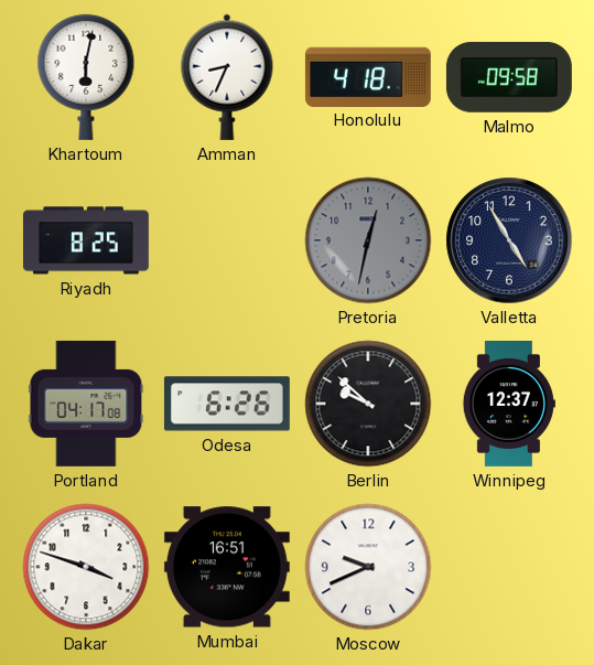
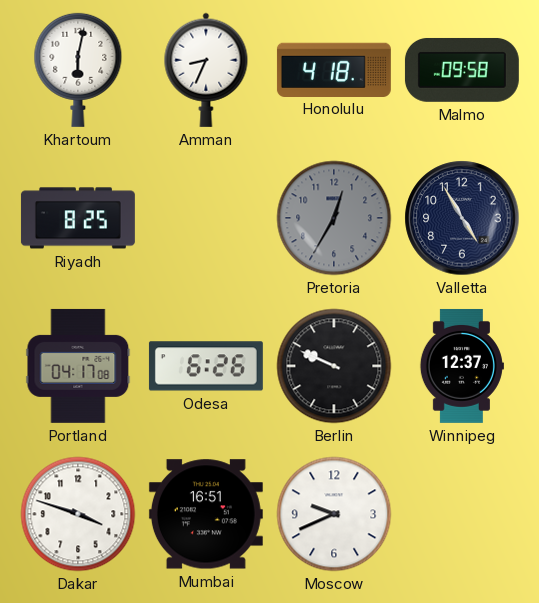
Pretoria: 12:32 -> 12:35 (334, 218)
Berlin: 9:52 -> 9:49 (334, 366)
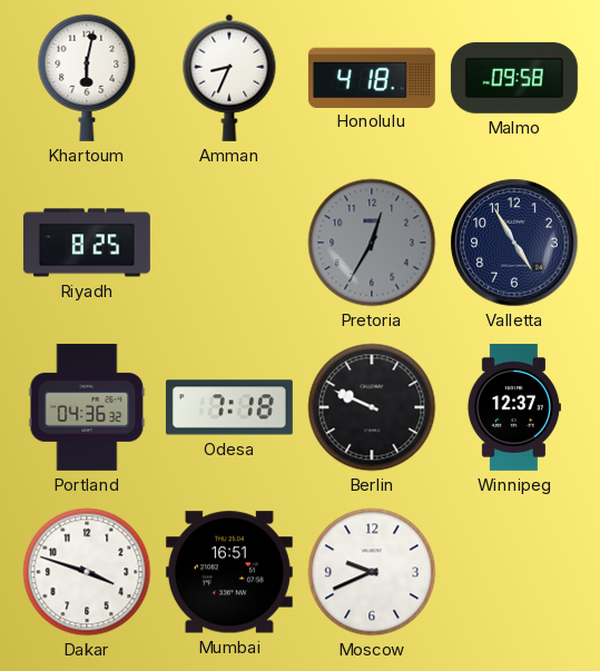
Portland: 04:17 -> 04:36 (87, 407)
Odesa: 6:26 -> 7:18 (229, 407)
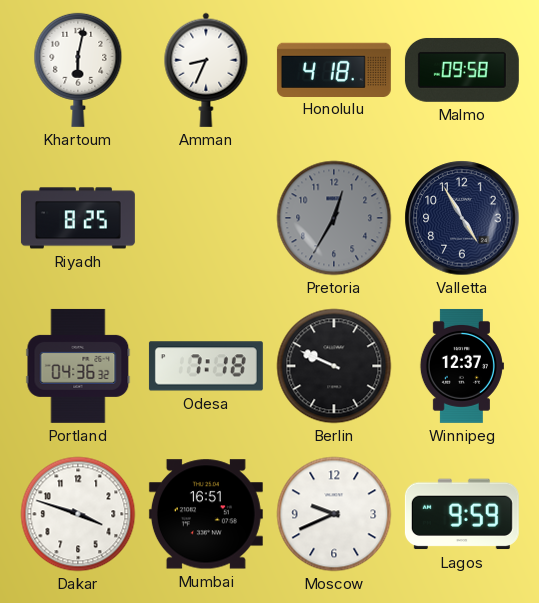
Lagos: none -> 9:59 (462, 514)
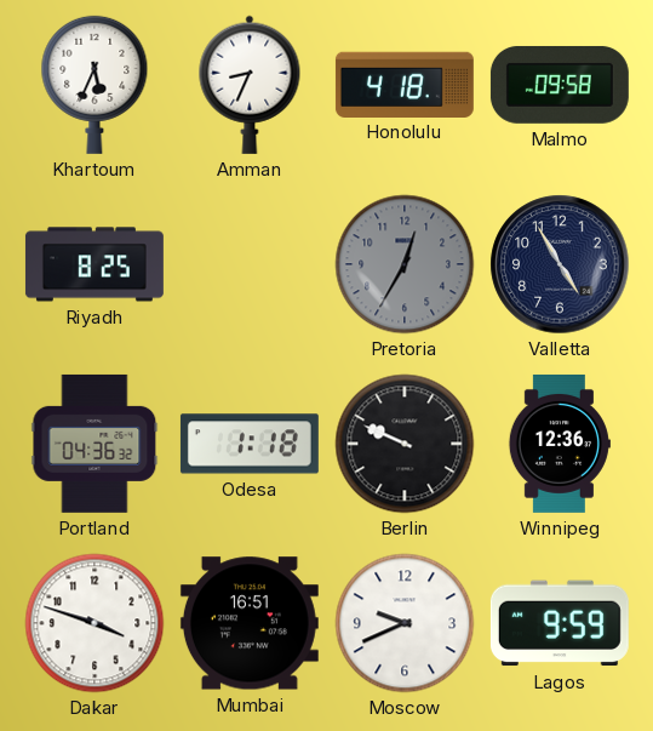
Khartoum: 6:02 -> 5:34 (94, 85)
Odesa: 7:18 -> 1:18 (250, 444)
Winnipeg: 12:37 -> 12:36 (560, 444)
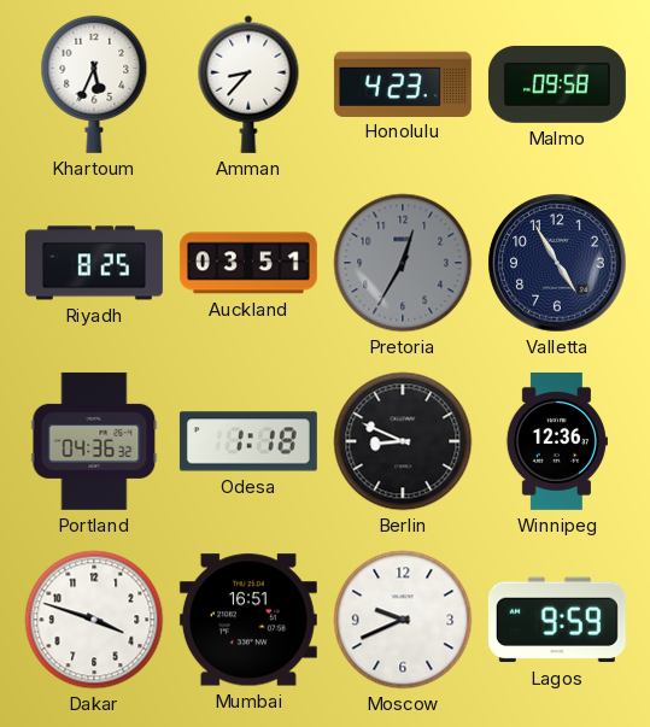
Amman: 8:34 -> 8:37 (248, 84)
Honolulu: 4:18 -> 4:23 (403, 83)
Auckland: none -> 03:51 (248, 263)
Berlin: 9:49 -> 8:49 (403, 441)
